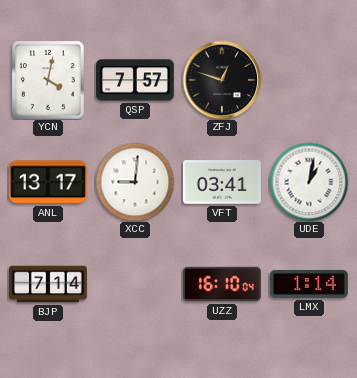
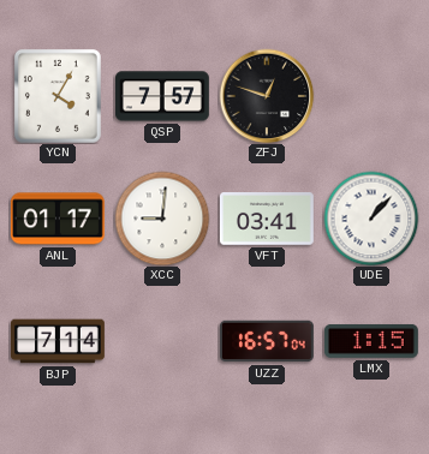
YCN: 4:02 -> 4:05 (58, 96)
ANL: 13:17 -> 01:17 (58, 219)
UDE: 1:02 -> 1:07 (371, 219)
UZZ: 16:10 -> 16:57 (267, 341)
LMX: 1:14 -> 1:15 (371, 341)
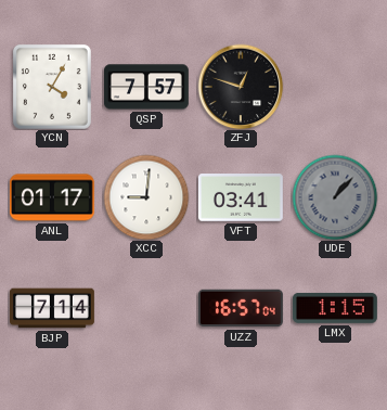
UDE dial: white -> grey (335, 197)
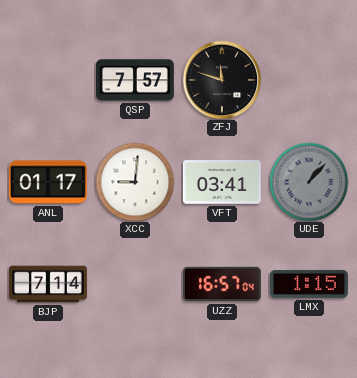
YCN: 4:05 -> none (52, 87)
ZFJ: 12:48 -> 11:48 (222, 80)
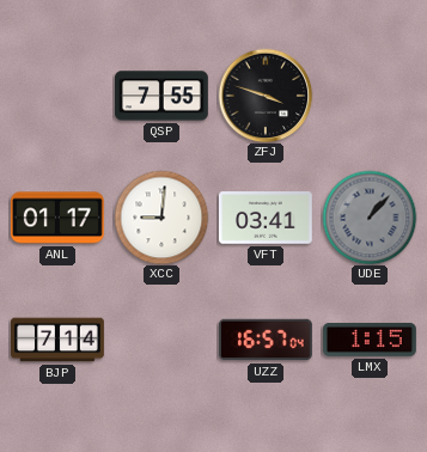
QSP: 7:57 -> 7:55 (163, 96)
ZFJ: 11:48 -> 3:48 (266, 96)
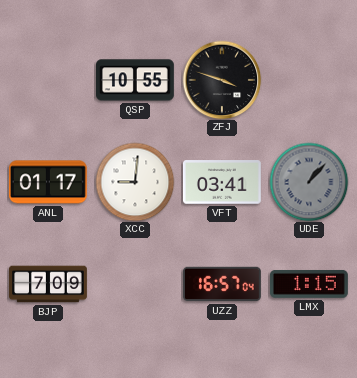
QSP: 7:55 -> 10:55 (136, 80)
BJP: 7:14 -> 7:09 (49, 284)
